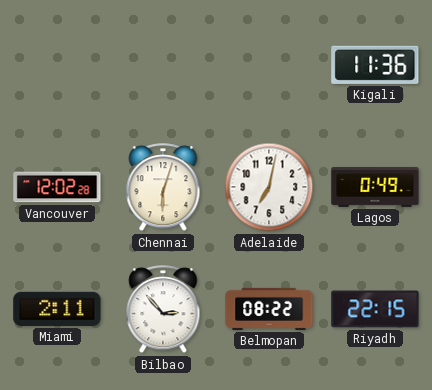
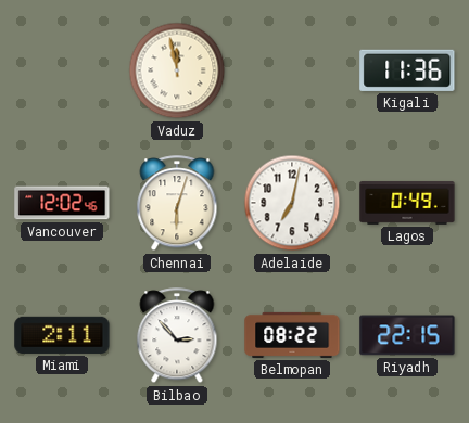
Vaduz: none -> 11:58 (177, 70)
Vancouver: 12:02:28 -> 12:02:46 (62, 203)
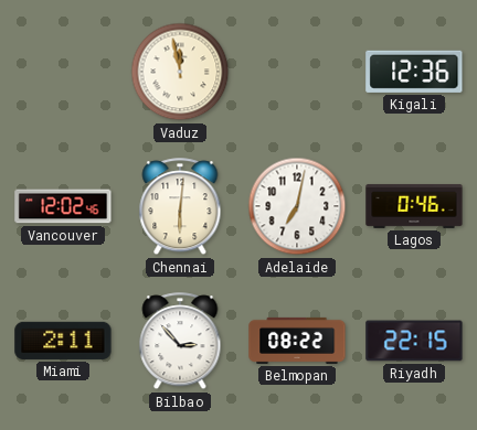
Kigali: 11:36 -> 12:36 (414, 72)
Chennai: 6:03 -> 6:01 (180, 207)
Lagos: 0:49 -> 0:46 (414, 206)
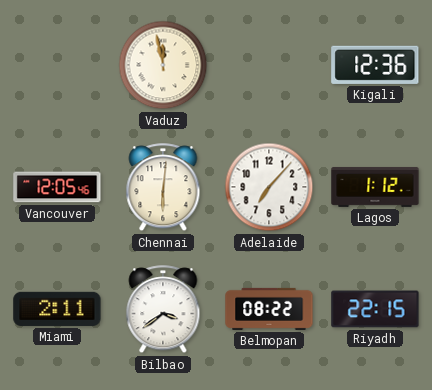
Vancouver: 12:02 -> 12:05 (57, 187)
Adelaide: 7:02 -> 7:07 (269, 187)
Lagos: 0:46 -> 1:12 (375, 187)
Bilbao: 2:53 -> 3:39 (163, 310)
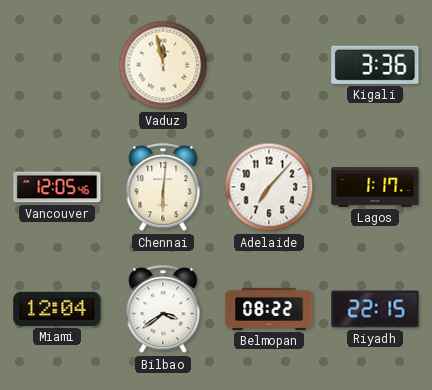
Kigali: 12:36 -> 3:36 (375, 65)
Lagos: 1:12 -> 1:17 (375, 187)
Miami: 2:11 -> 12:04 (57, 309)
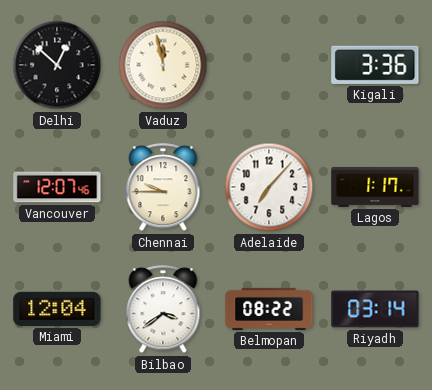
Delhi: none -> 12:52 (57, 65)
Vancouver: 12:05 -> 12:07 (57, 187)
Chennai: 6:01 -> 9:45 (163, 188)
Riyadh: 22:15 -> 03:14 (375, 309)
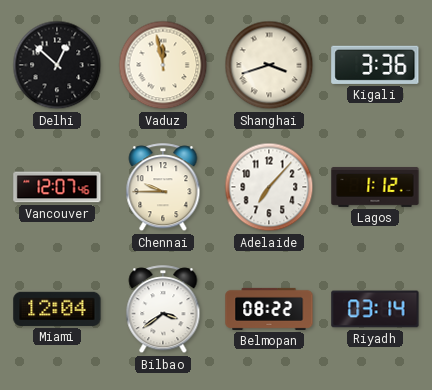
Shanghai: none -> 3:42 (269, 65)
Lagos: 1:17 -> 1:12 (375, 187)
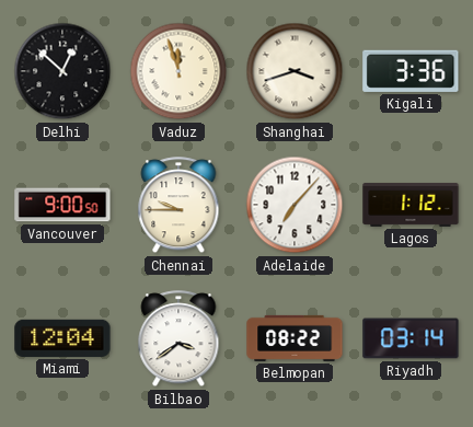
Vaduz: 11:58 -> 11:57 (178, 71)
Vancouver: 12:07 -> 9:00 (62, 205)
